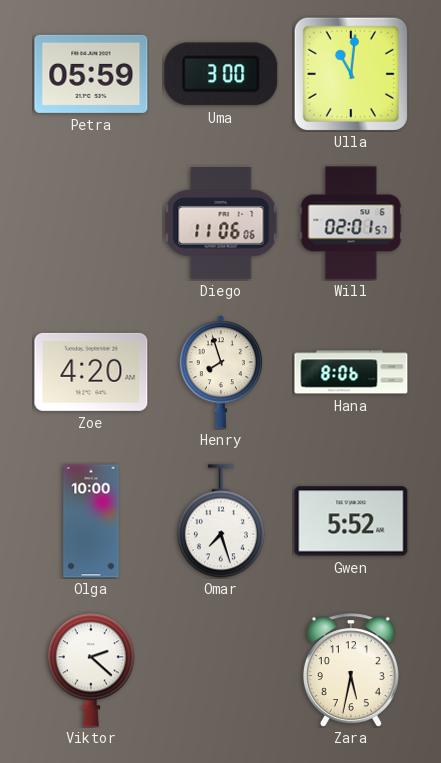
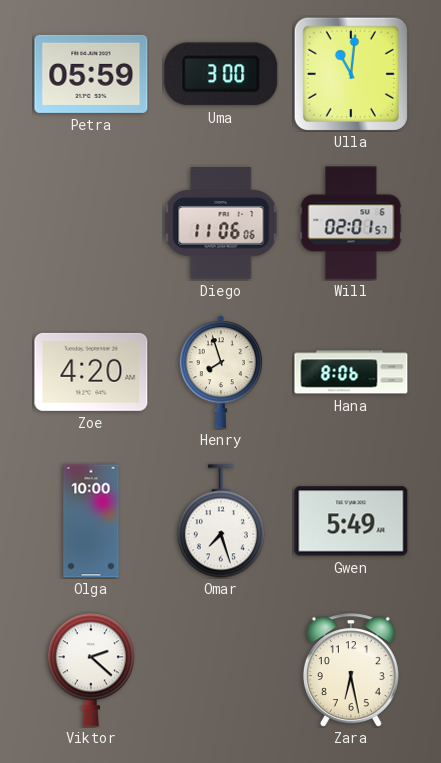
Gwen: 5:52 -> 5:49 (351, 521)
Zara: 5:32 -> 6:28 (351, 670)
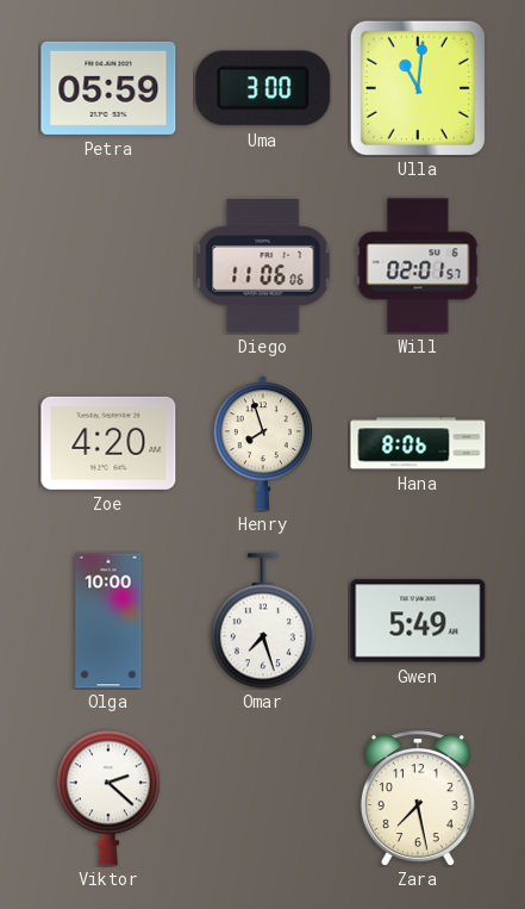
Zara: 6:28 -> 7:28 (418, 798)
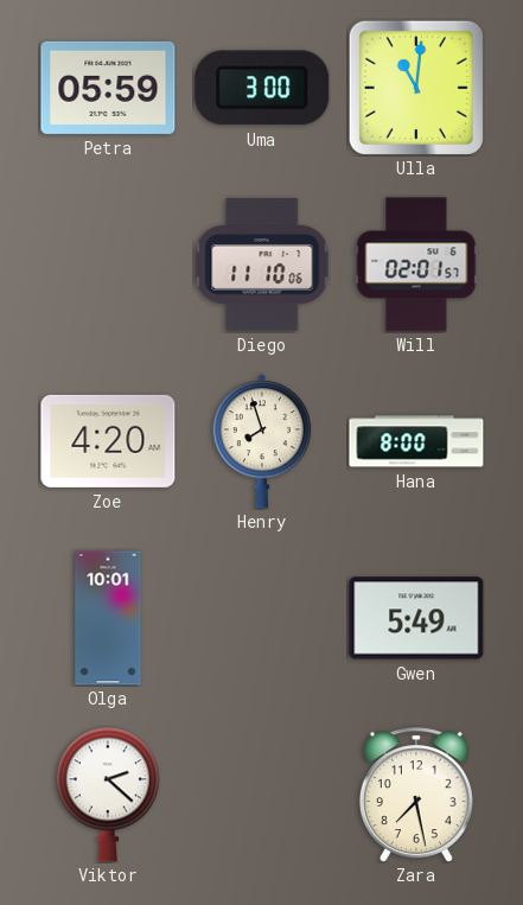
Diego: 11:06 -> 11:10 (262, 265)
Hana: 8:06 -> 8:00 (416, 441)
Olga: 10:00 -> 10:01 (108, 618)
Omar: 7:27 -> none (263, 621)
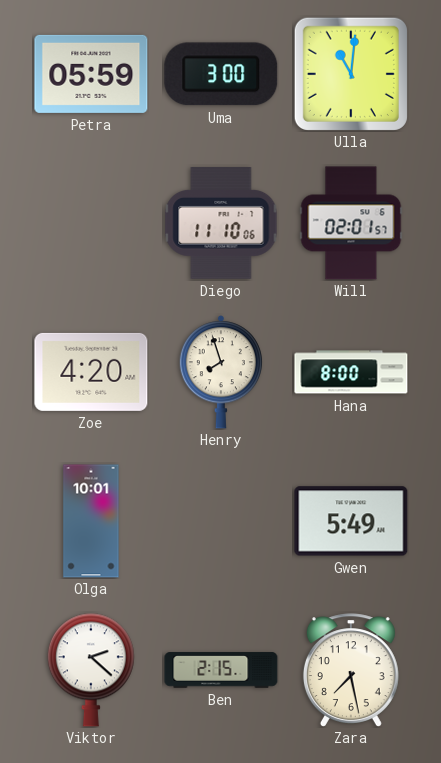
Ben: none -> 2:15 (221, 670)
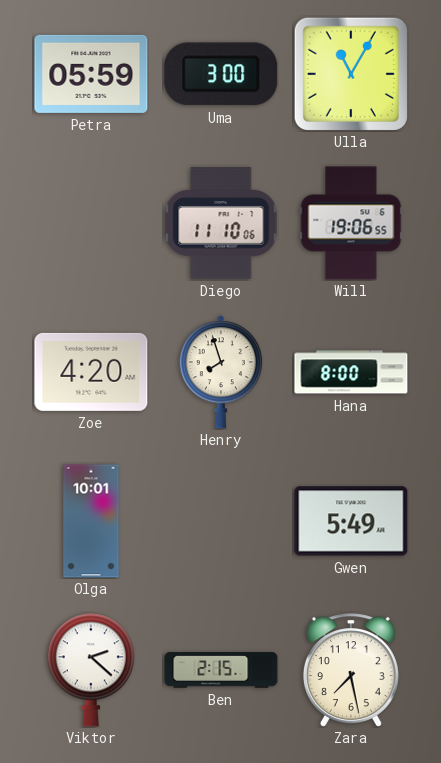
Ulla: 11:01 -> 11:05 (351, 74)
Will: 02:01 -> 19:06 (351, 223)
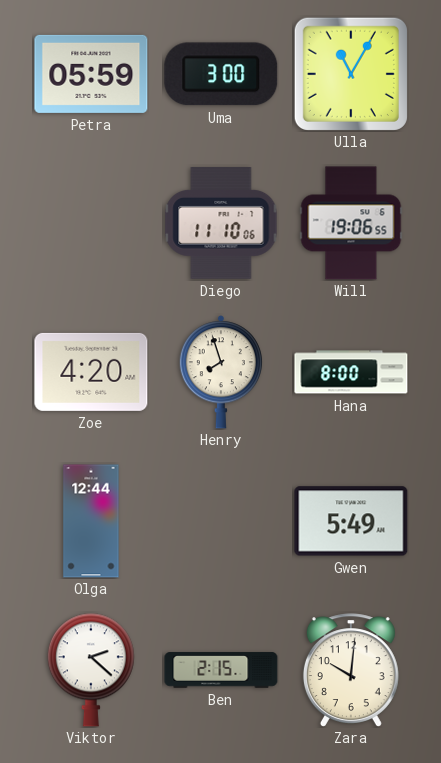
Olga: 10:01 -> 12:44 (91, 521)
Zara: 7:28 -> 10:01 (351, 670)
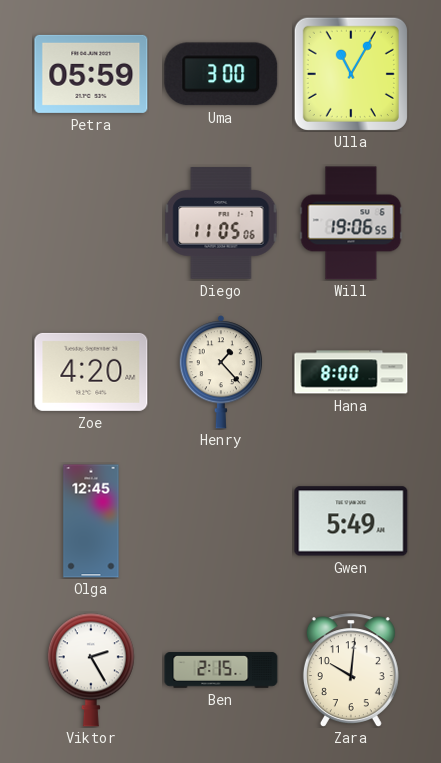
Diego: 11:10 -> 11:05 (221, 223)
Henry: 7:57 -> 1:23 (220, 372)
Olga: 12:44 -> 12:45 (91, 521)
Viktor: 2:22 -> 2:25 (91, 670)
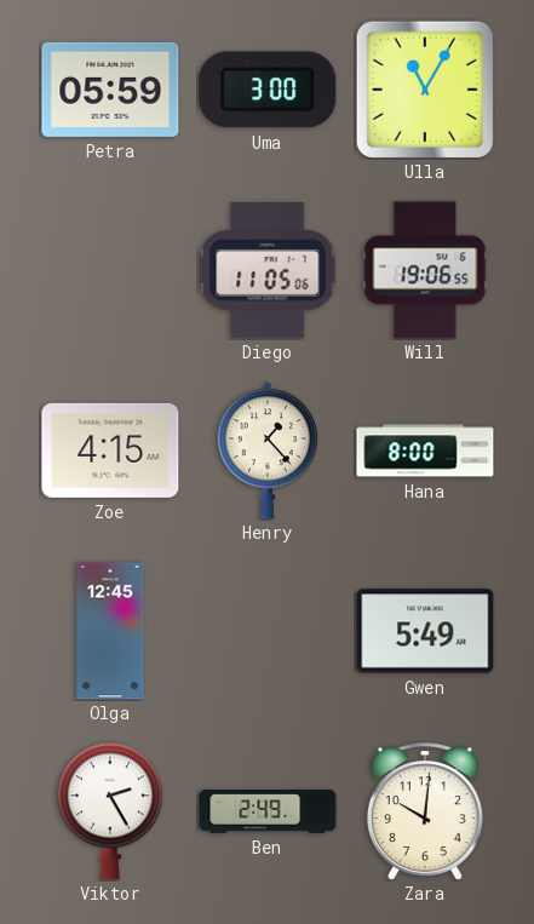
Zoe: 4:20 -> 4:15 (110, 450)
Ben: 2:15 -> 2:49 (268, 811)
